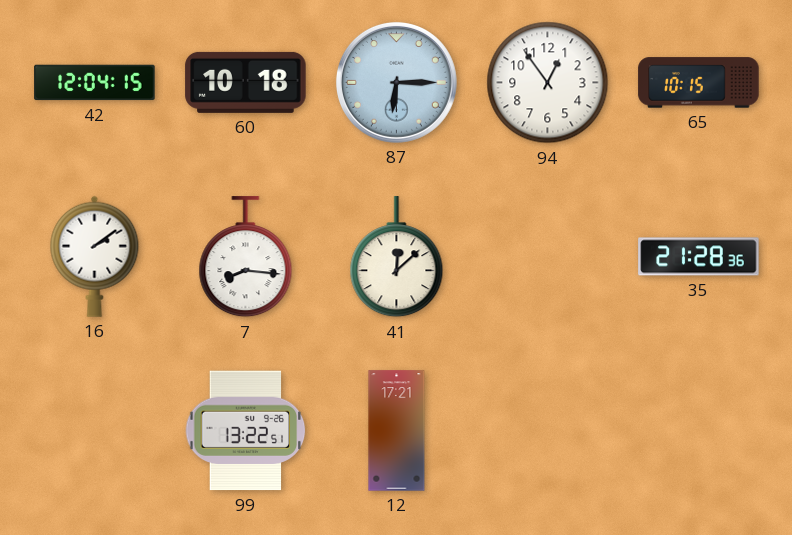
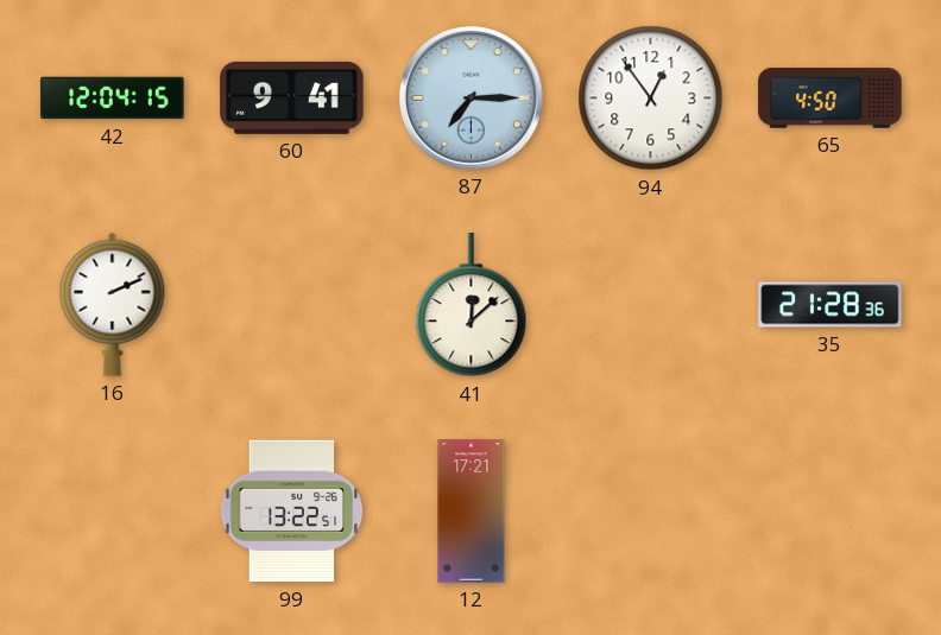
60: 10:18 -> 9:41 (292, 97)
87: 6:15 -> 7:15 (470, 97)
65: 10:15 -> 4:50 (831, 99)
16: 2:09 -> 2:11 (113, 304)
7: 8:16 -> none (246, 257)
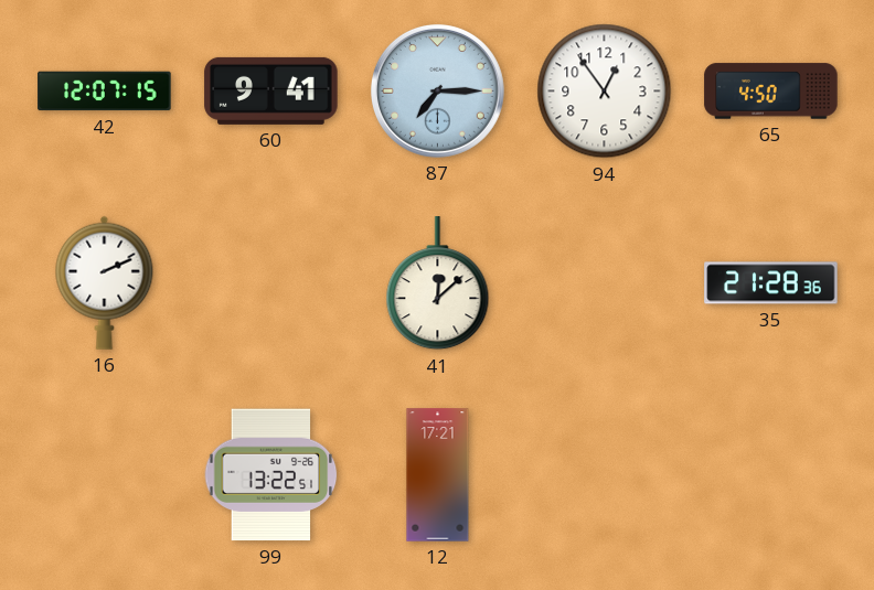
42: 12:04 -> 12:07 (105, 92)
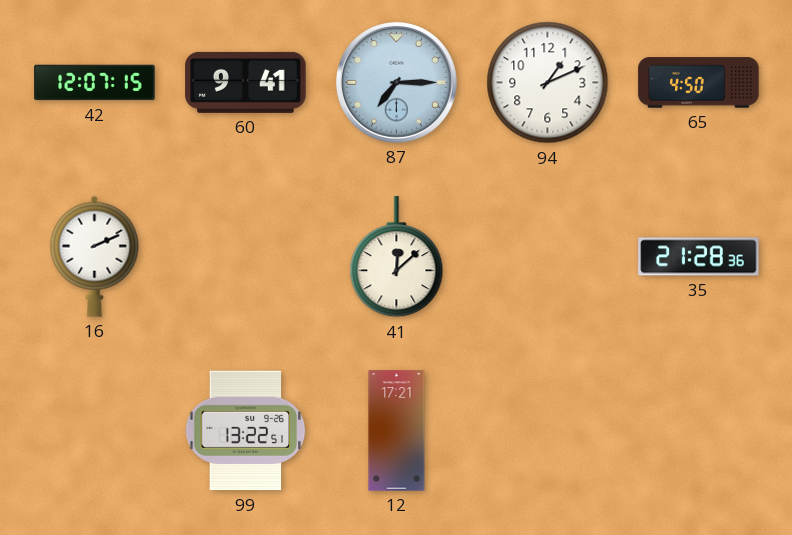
94: 12:54 -> 1:11 (548, 83)
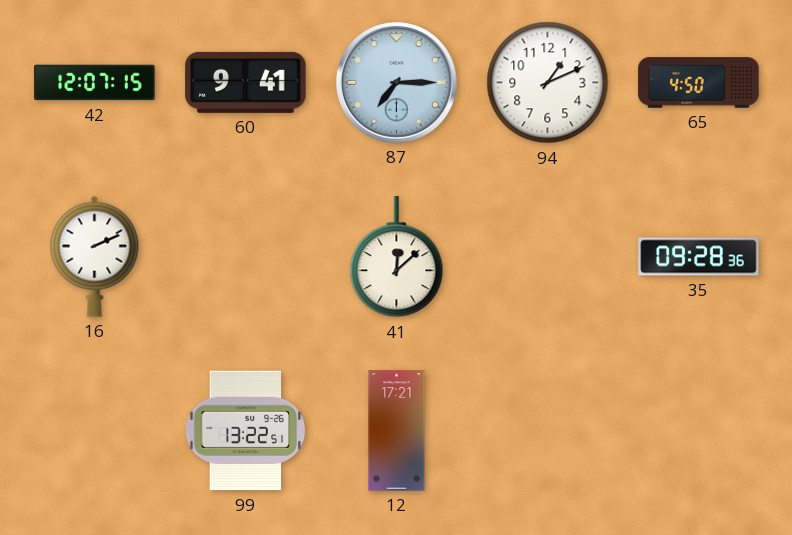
35: 21:28 -> 09:28 (699, 257)
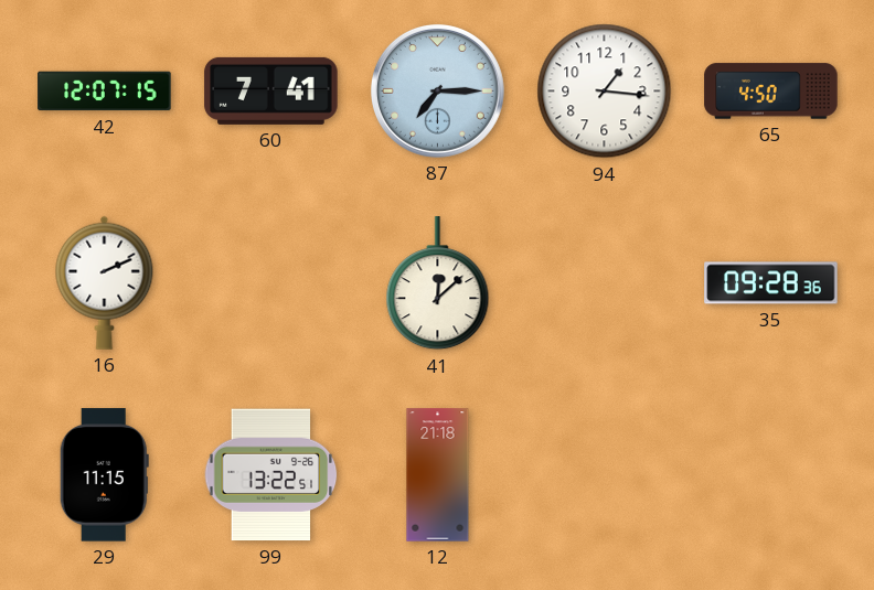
60: 9:41 -> 7:41 (271, 90)
94: 1:11 -> 1:16 (605, 92)
29: none -> 11:15 (104, 475)
12: 17:21 -> 21:18 (438, 475)
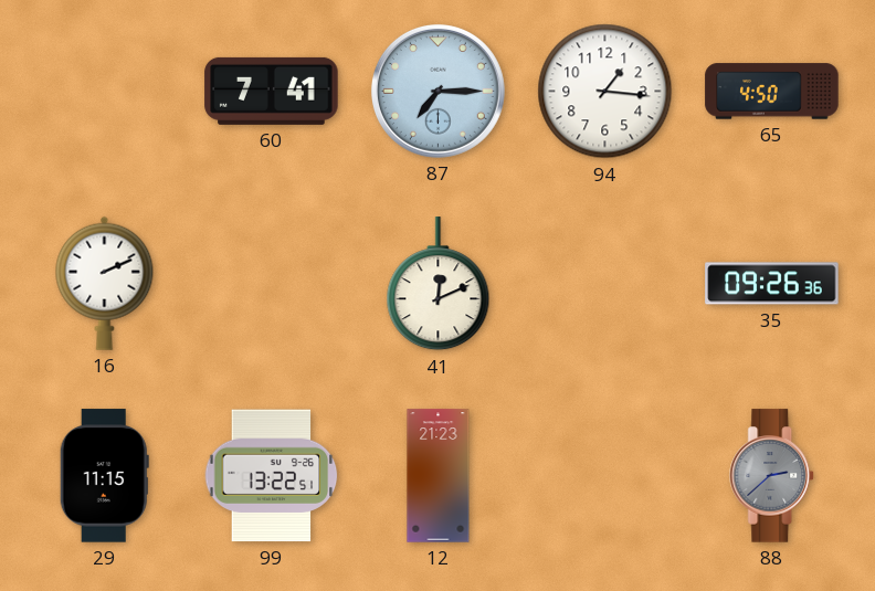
42: 12:07 -> none (105, 92)
41: 12:08 -> 12:11 (439, 284)
35: 09:28 -> 09:26 (772, 284)
12: 21:18 -> 21:23 (439, 476)
88: none -> 2:38 (772, 476)
